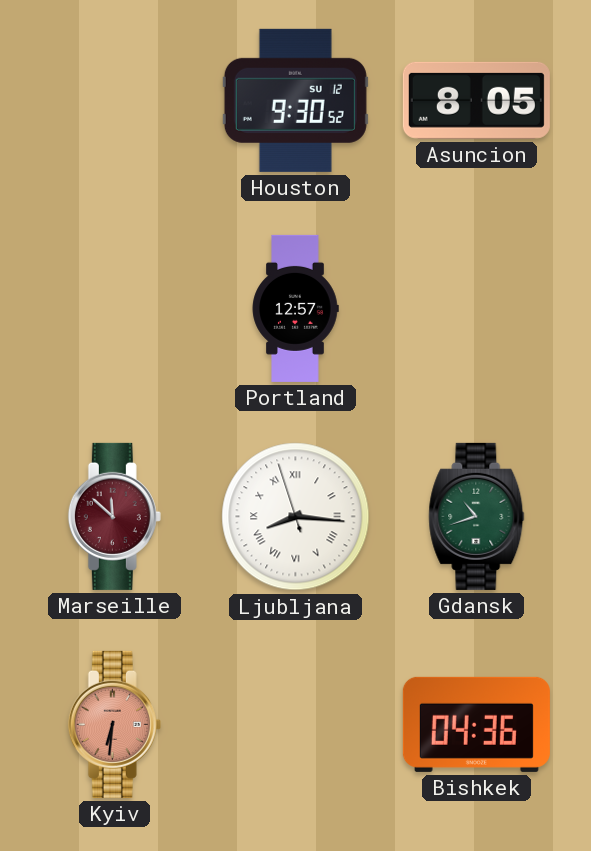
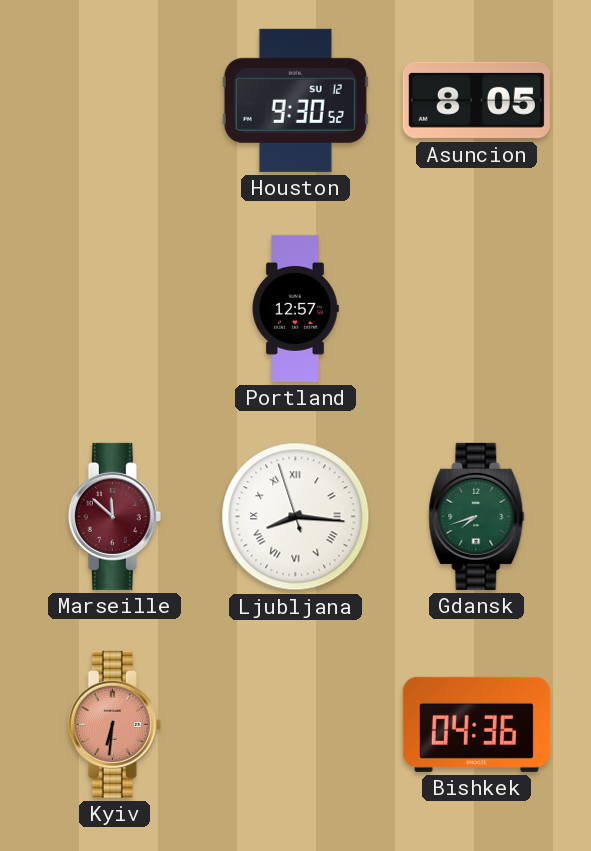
Gdansk: 10:42 -> 7:42 (477, 516)
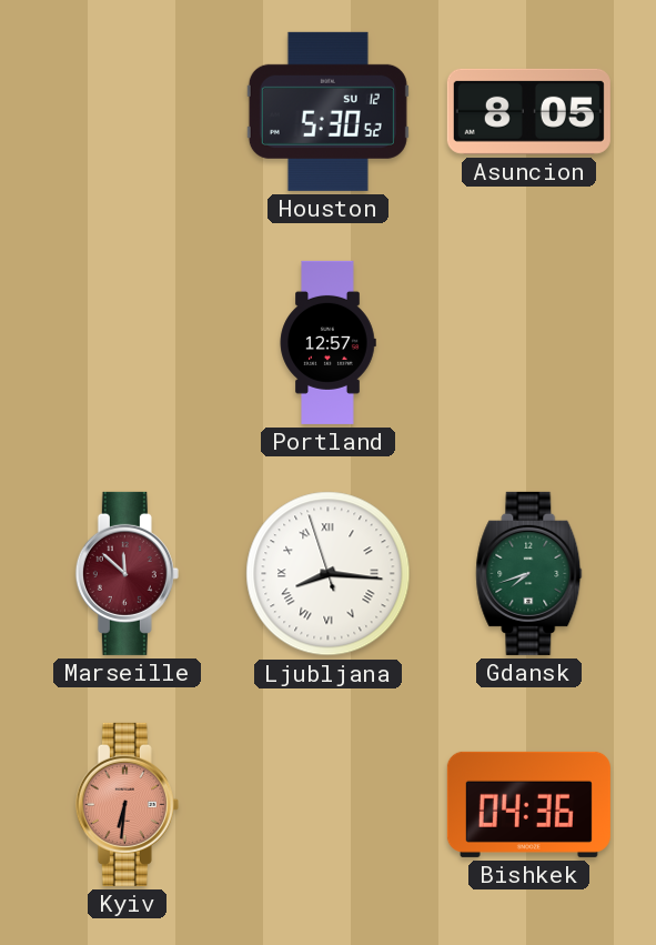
Houston: 9:30 -> 5:30 (327, 111)
